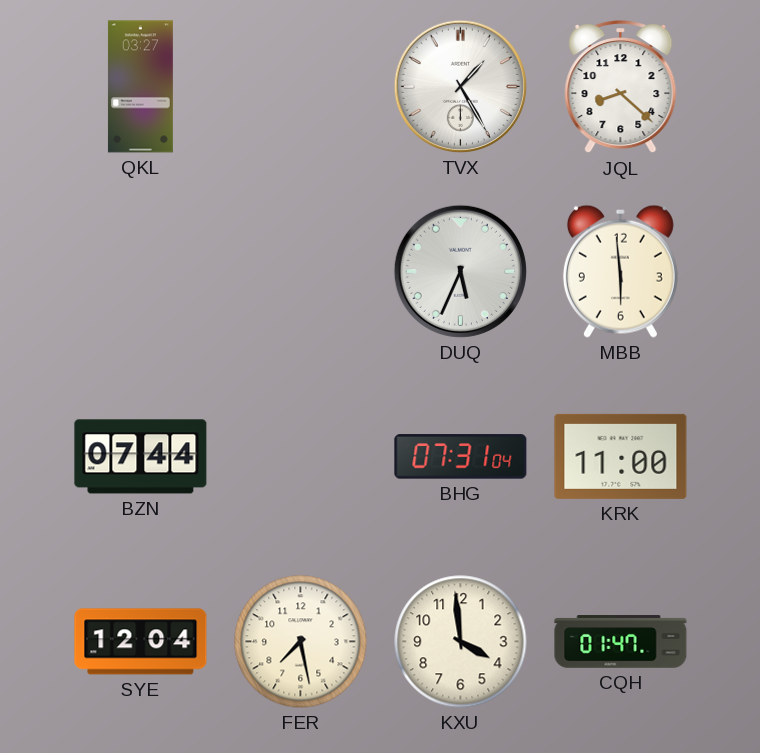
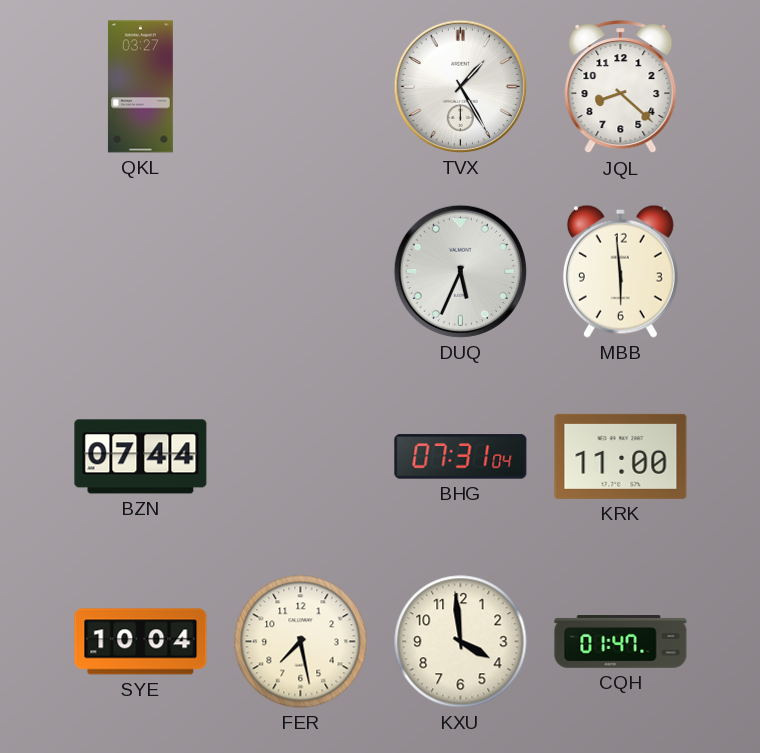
SYE: 12:04 -> 10:04 (141, 642)
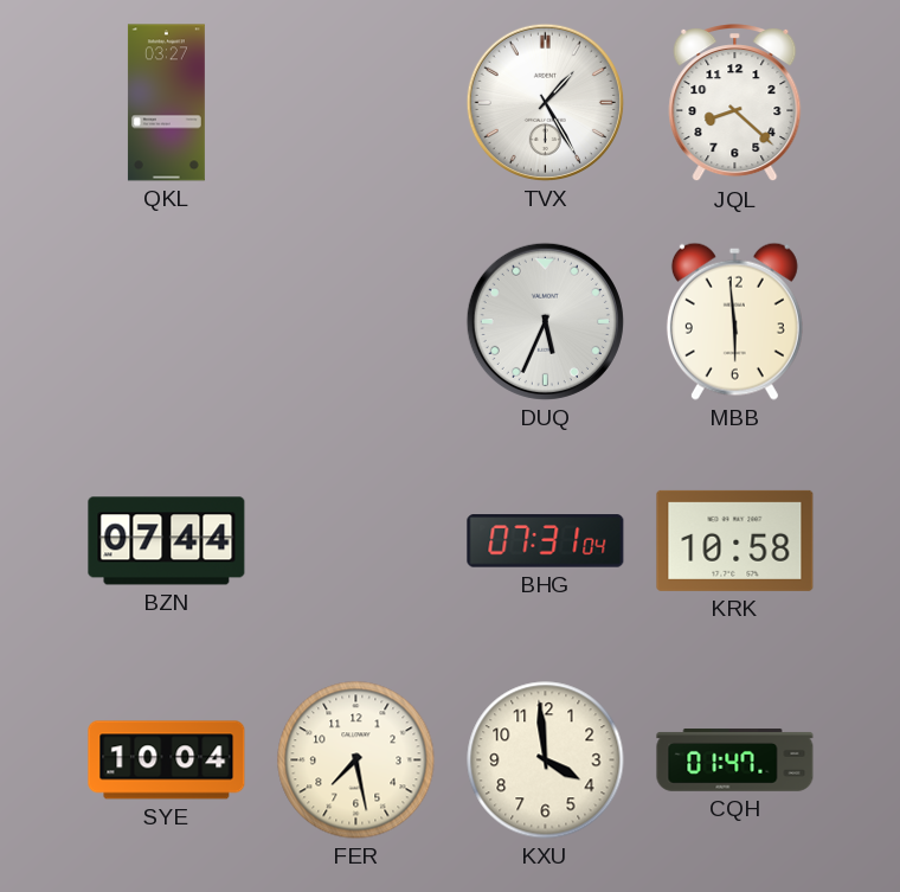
KRK: 11:00 -> 10:58 (735, 540)
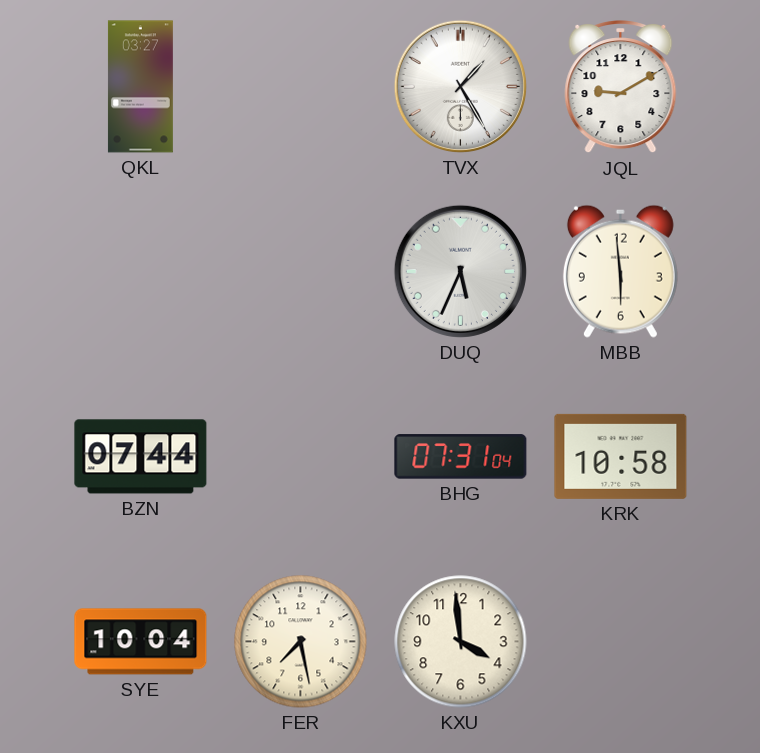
JQL: 8:22 -> 9:10 (621, 88)
CQH: 01:47 -> none (735, 761)
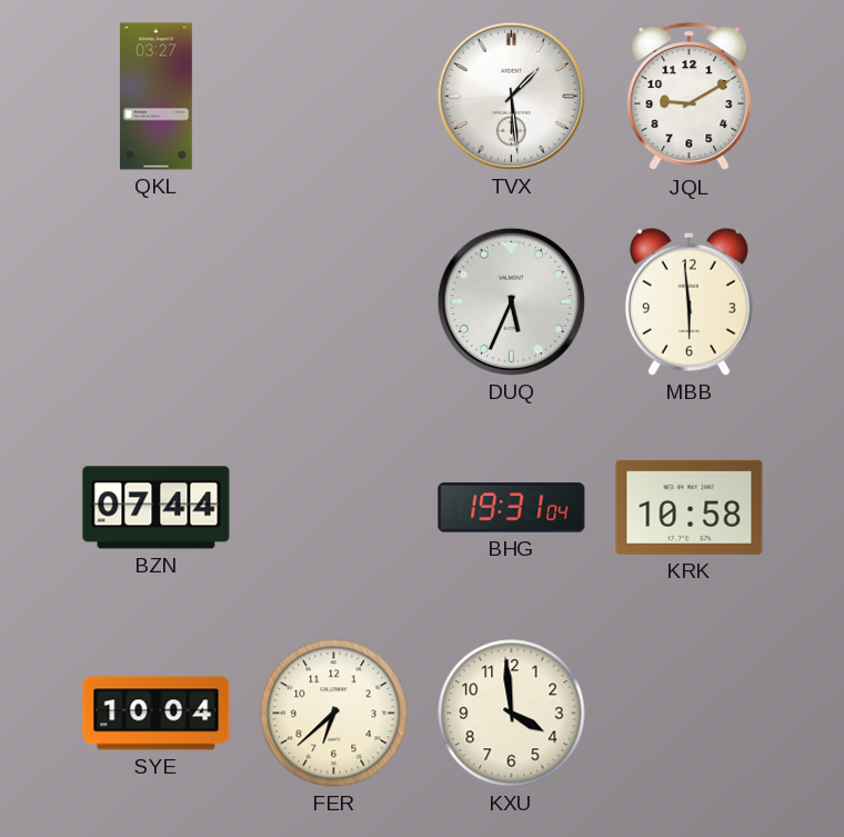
TVX: 1:25 -> 1:29 (511, 96)
BHG: 07:31 -> 19:31 (512, 508)
FER: 7:28 -> 6:38 (334, 714)
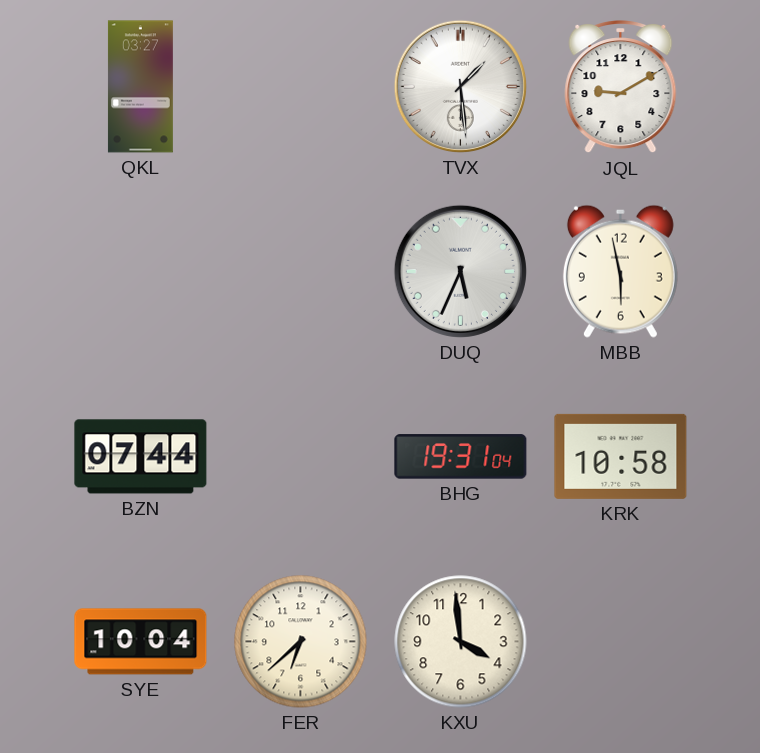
MBB: 5:59 -> 5:58 (620, 271)
